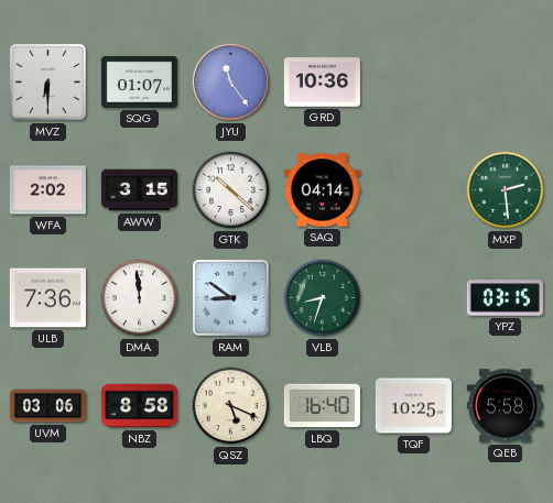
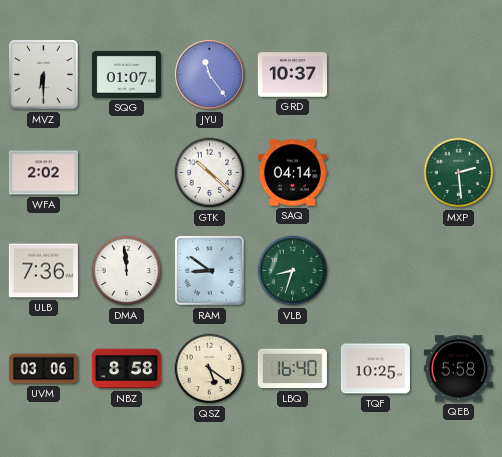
GRD: 10:36 -> 10:37 (292, 75)
AWW: 3:15 -> none (139, 190)
YPZ: 03:15 -> none (505, 298)
QSZ: 5:19 -> 5:21 (210, 369)
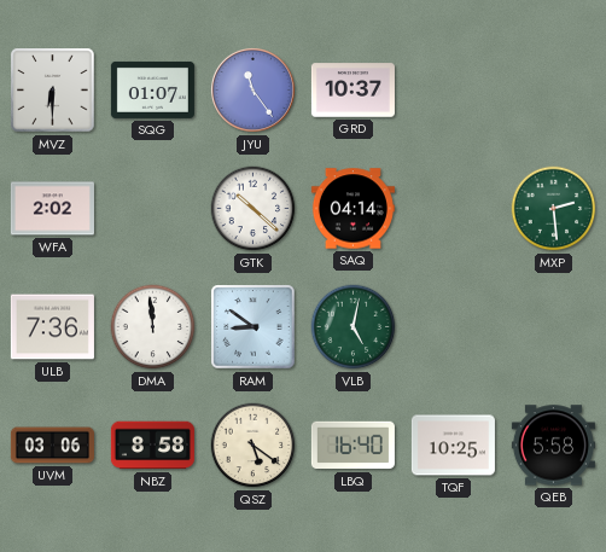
VLB: 8:33 -> 5:02 (354, 327)
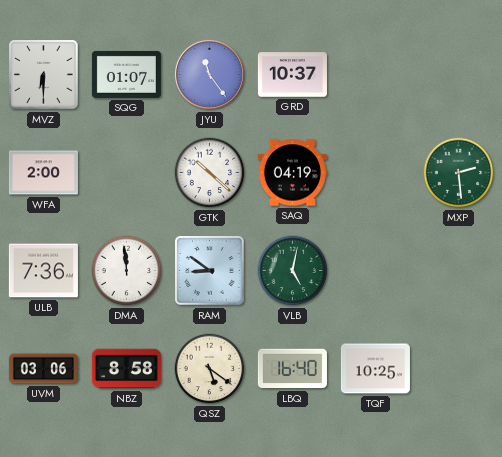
WFA: 2:02 -> 2:00 (43, 173)
SAQ: 04:14 -> 04:19 (292, 173)
QEB: 5:58 -> none (553, 446)
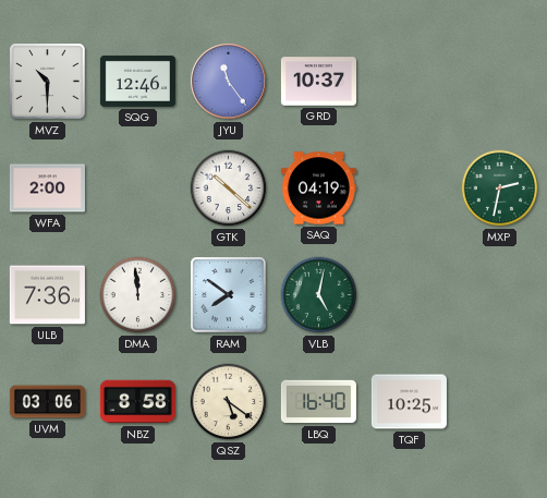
MVZ: 6:30 -> 10:30 (48, 82)
SQG: 01:07 -> 12:46 (137, 81)
MXP: 2:29 -> 2:32 (500, 189)
RAM: 8:51 -> 7:51 (229, 295)
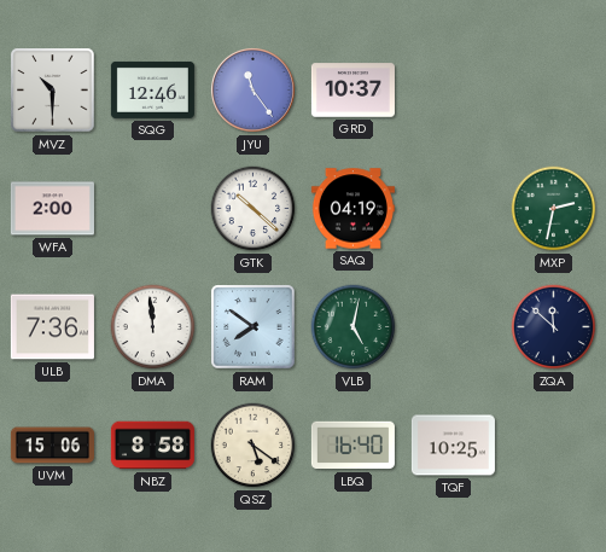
ZQA: none -> 11:52 (554, 327)
UVM: 03:06 -> 15:06 (52, 446)
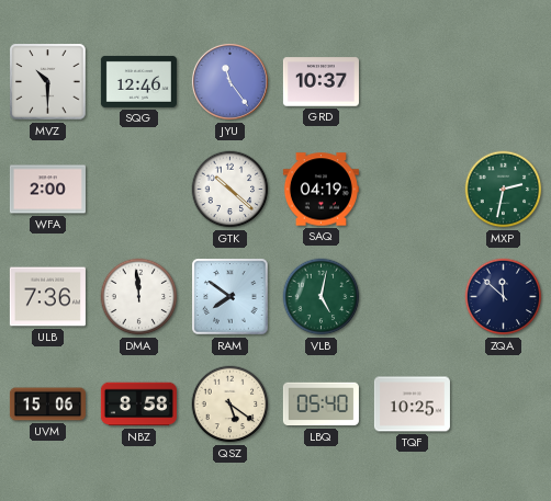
LBQ: 16:40 -> 05:40 (321, 405)
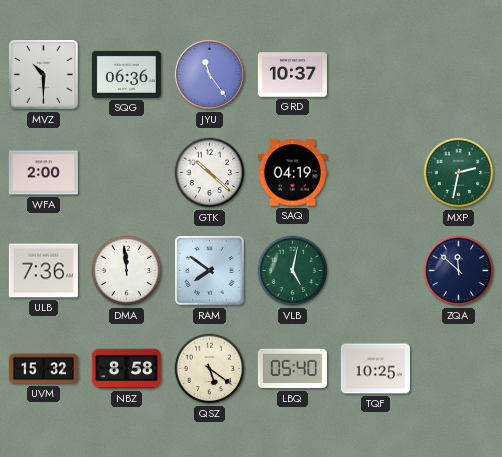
SQG: 12:46 -> 06:36 (126, 74)
UVM: 15:06 -> 15:32 (43, 369)
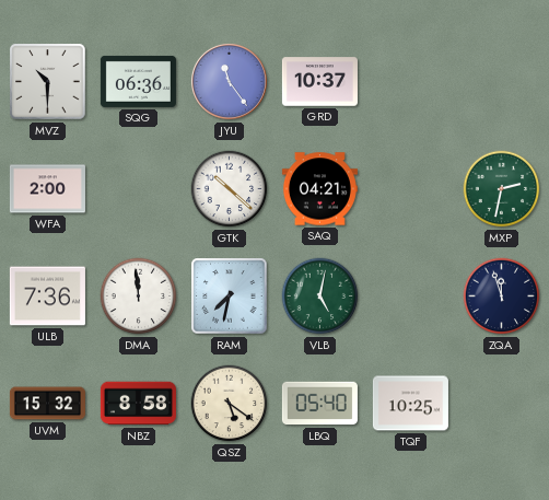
SAQ: 04:19 -> 04:21 (319, 189)
RAM: 7:51 -> 7:32 (230, 296)
ZQA: 11:52 -> 11:57 (502, 296)
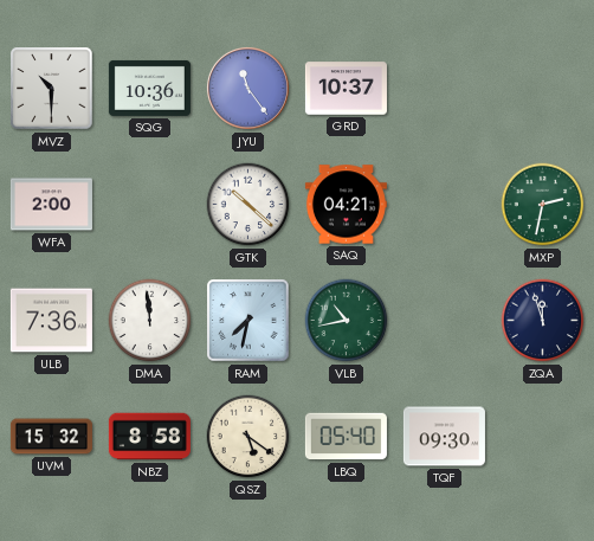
SQG: 06:36 -> 10:36 (149, 88)
VLB: 5:02 -> 10:43 (347, 321)
TQF: 10:25 -> 09:30 (444, 437)
